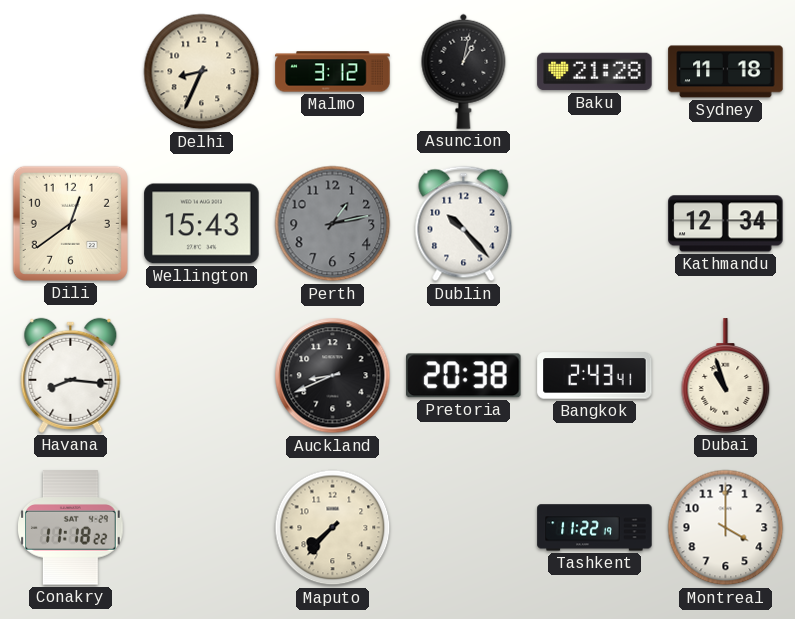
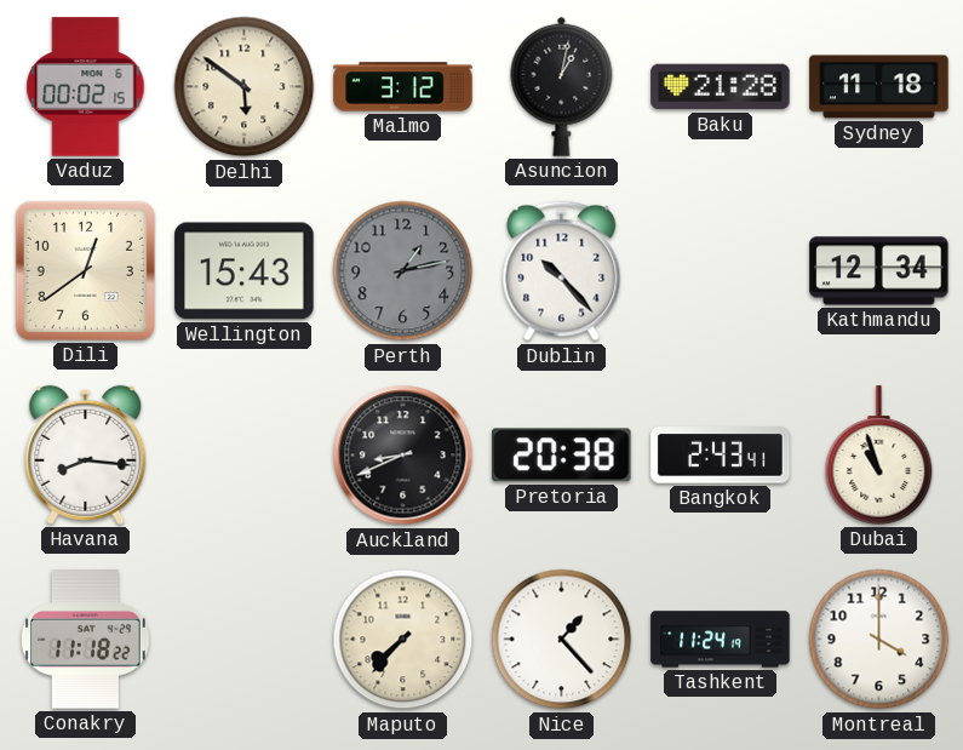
Vaduz: none -> 00:02 (86, 87)
Delhi: 8:34 -> 5:51 (245, 87)
Nice: none -> 1:23 (562, 640)
Tashkent: 11:22 -> 11:24 (721, 640)
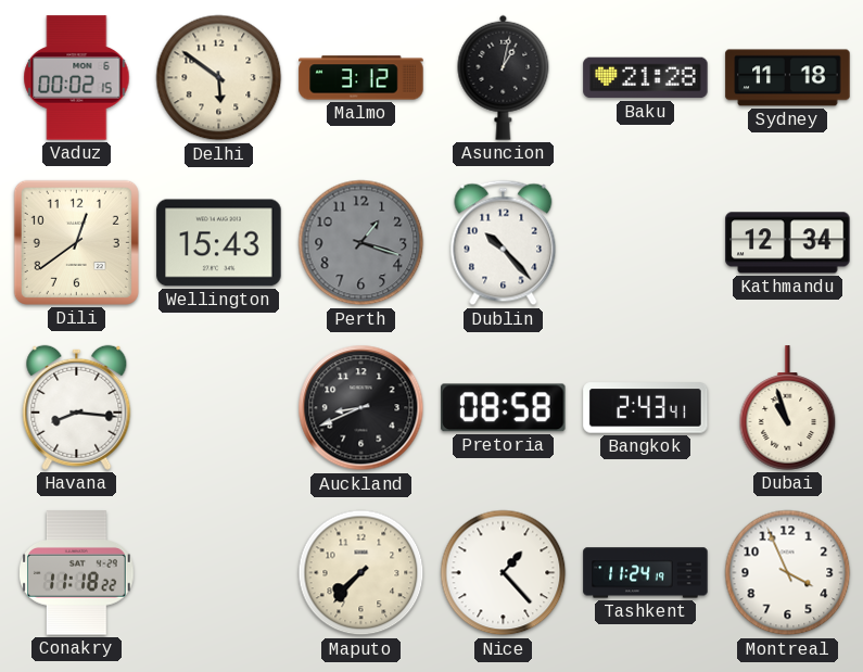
Perth: 1:13 -> 1:18 (361, 243)
Pretoria: 20:38 -> 08:58 (504, 408)
Montreal: 4:00 -> 3:56 (788, 573)
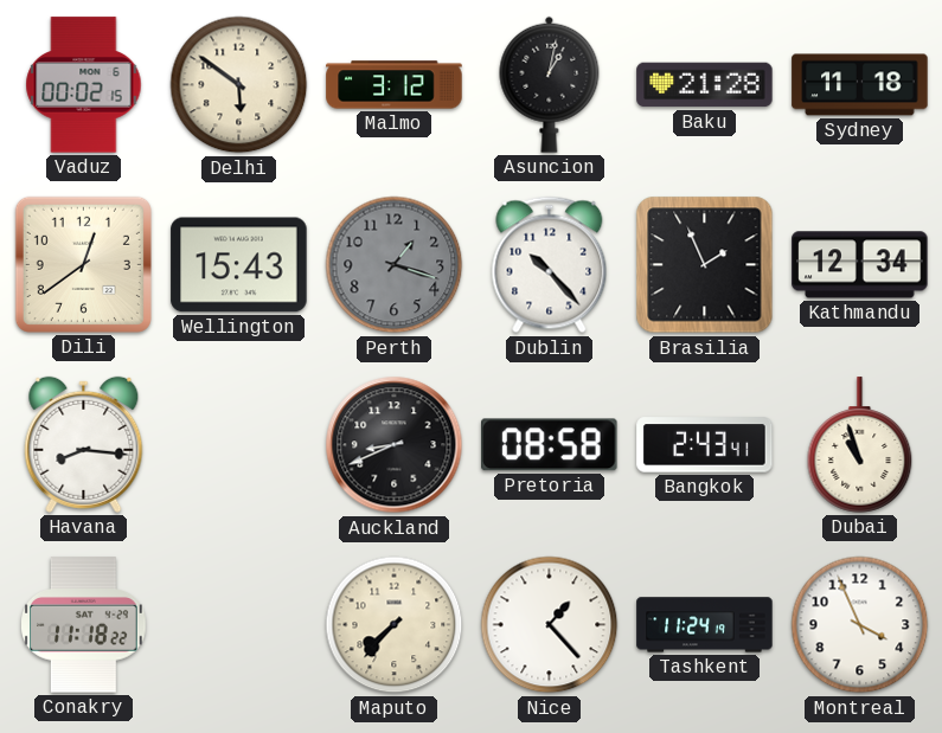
Brasilia: none -> 1:56 (705, 265)
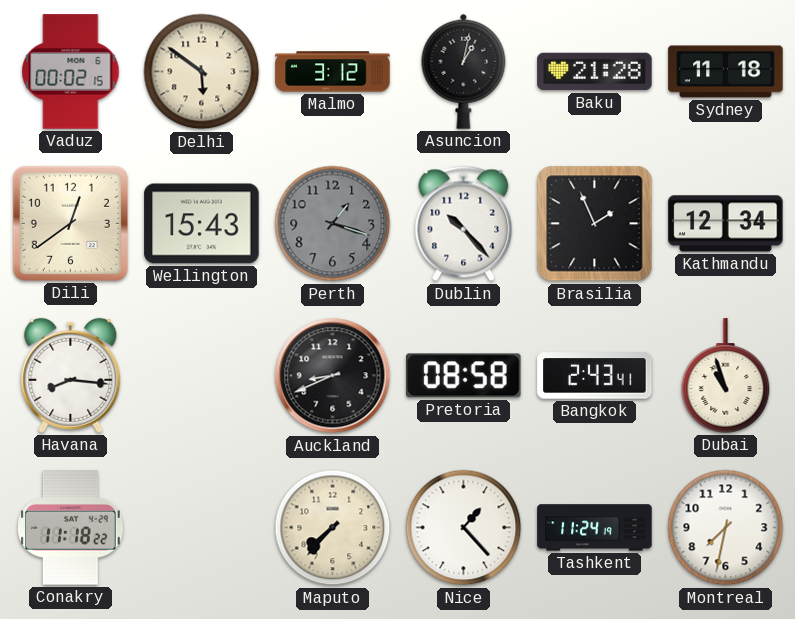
Montreal: 3:56 -> 7:32 (726, 528)
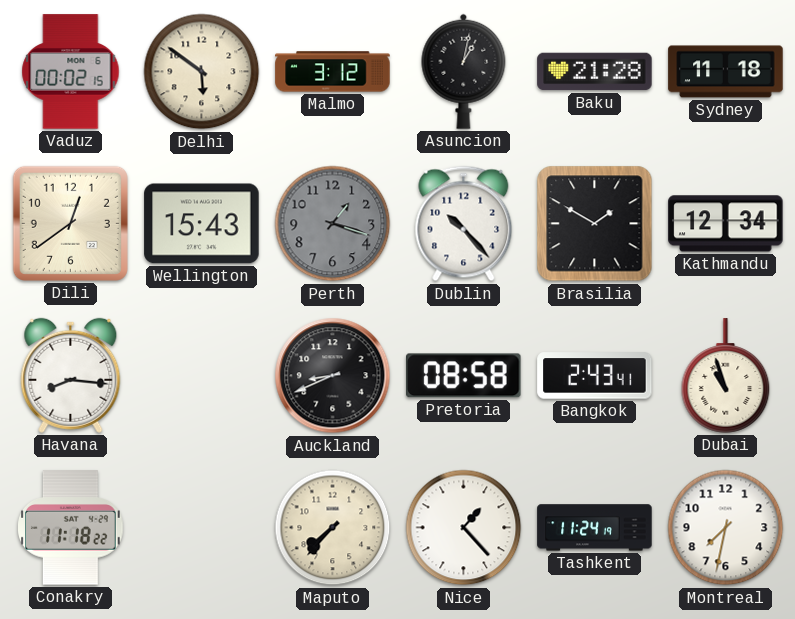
Brasilia: 1:56 -> 1:50 (595, 224)
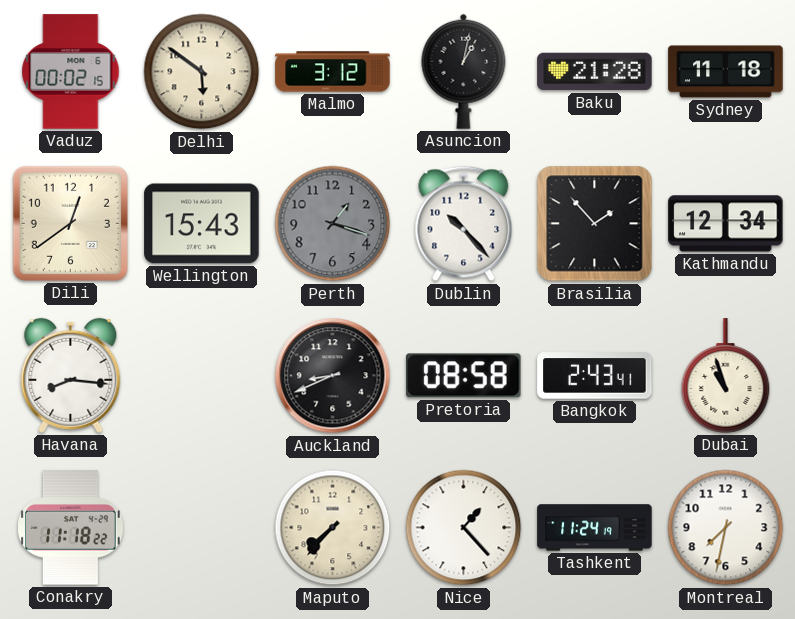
Brasilia: 1:50 -> 1:53 (595, 224)
